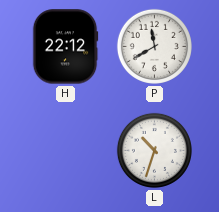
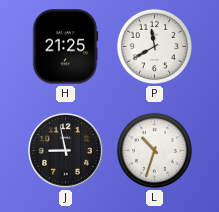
H: 22:12 -> 21:25 (65, 47)
J: none -> 8:58 (66, 151)
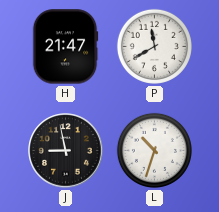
H: 21:25 -> 21:47 (65, 47)
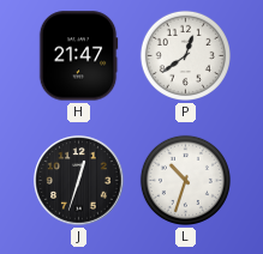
P: 11:40 -> 12:39 (185, 55)
J: 8:58 -> 12:33 (79, 181)
